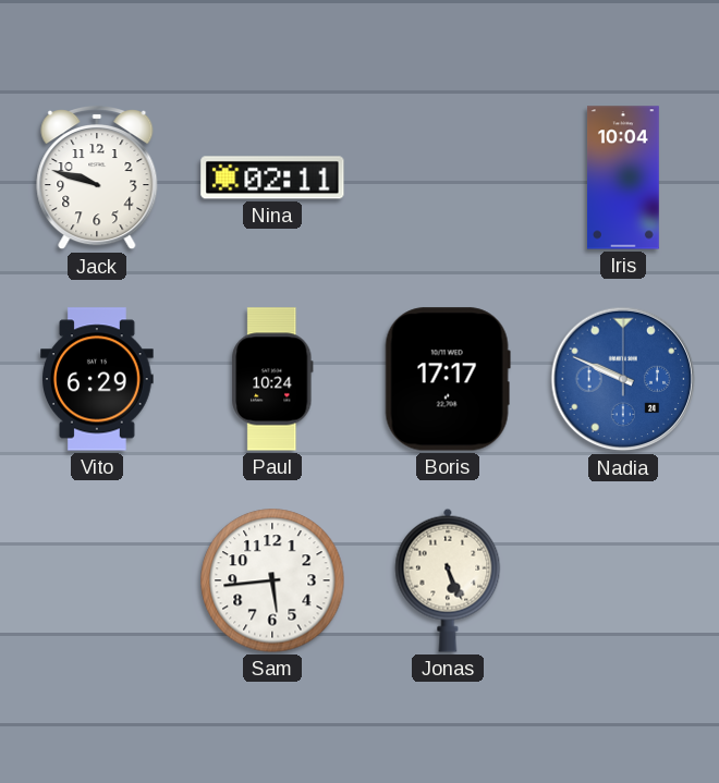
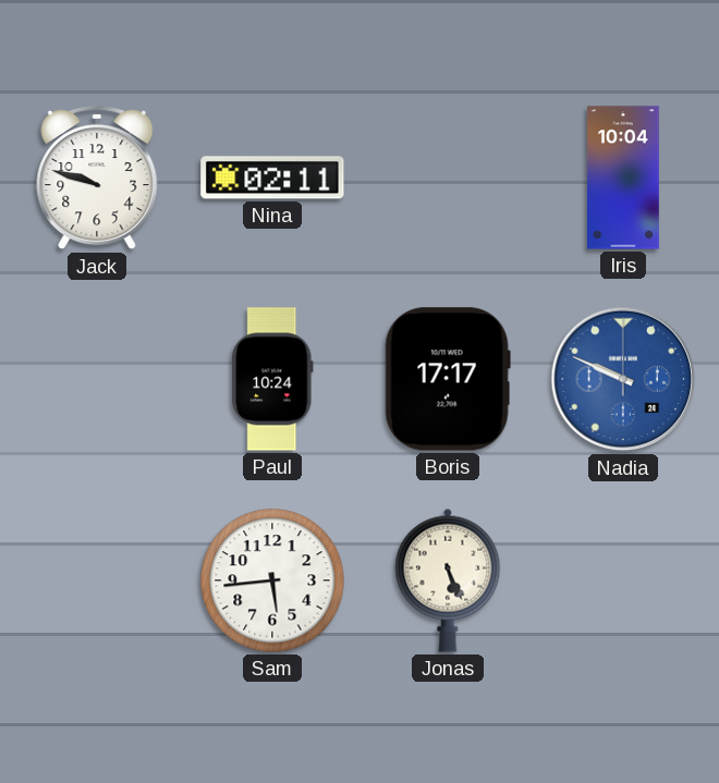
Vito: 6:29 -> none (98, 379)
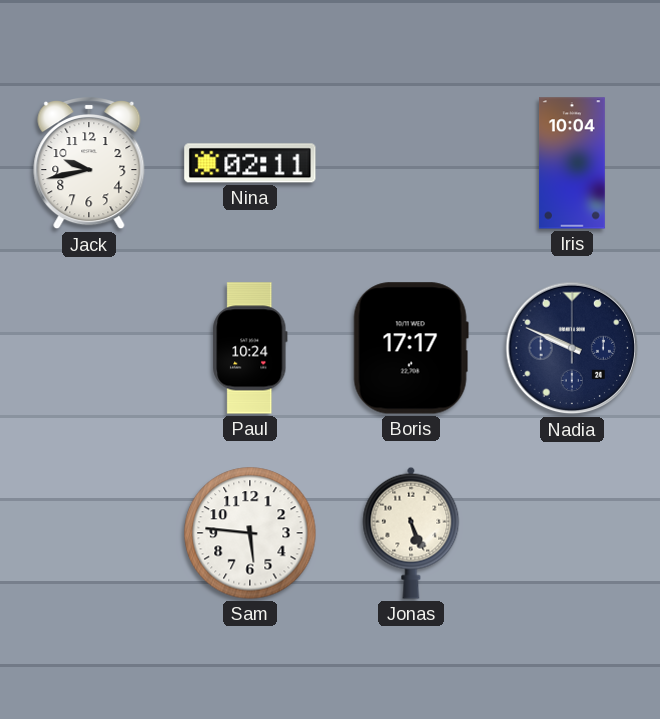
Jack: 9:48 -> 9:43 (89, 163)
Nadia dial: blue -> navy (572, 348)
Sam: 5:44 -> 5:46 (250, 533)
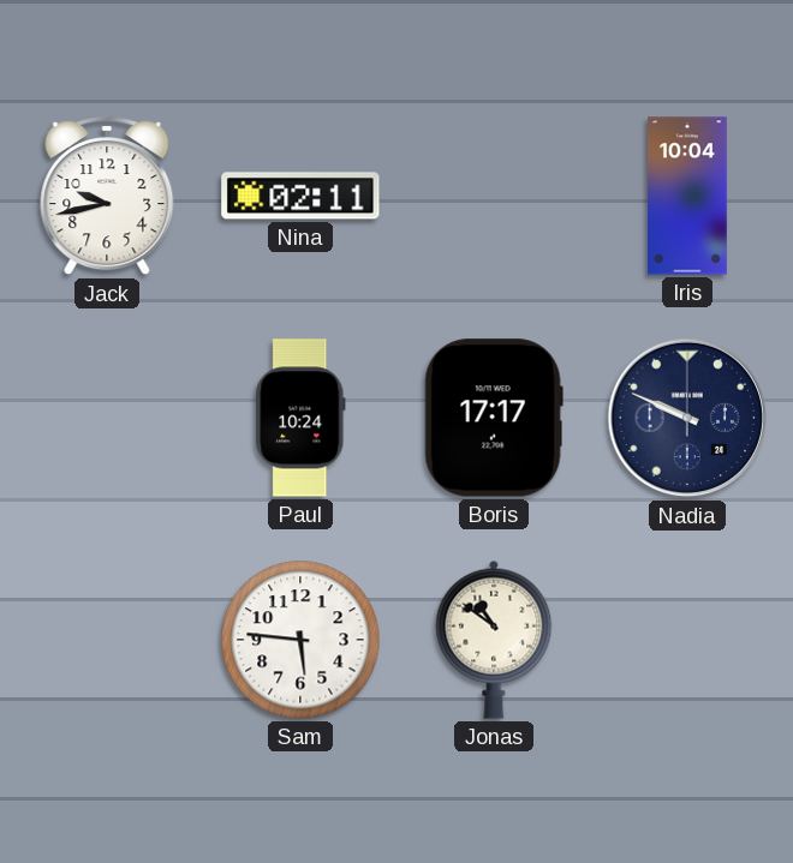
Jonas: 5:26 -> 10:51 (494, 640)
